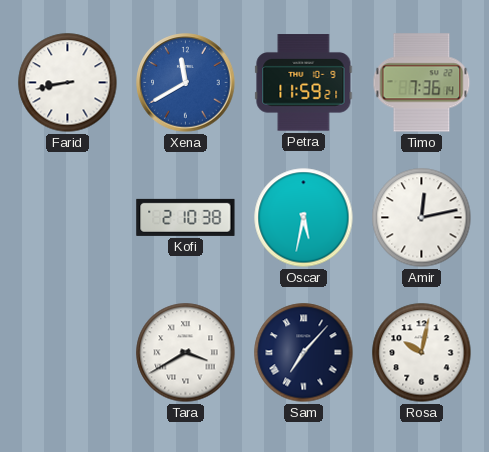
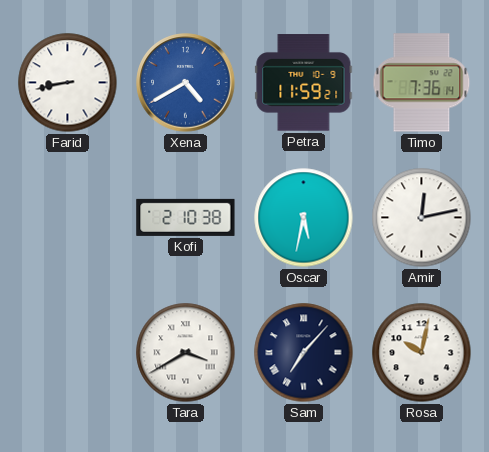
Xena: 11:40 -> 4:40 (186, 83)
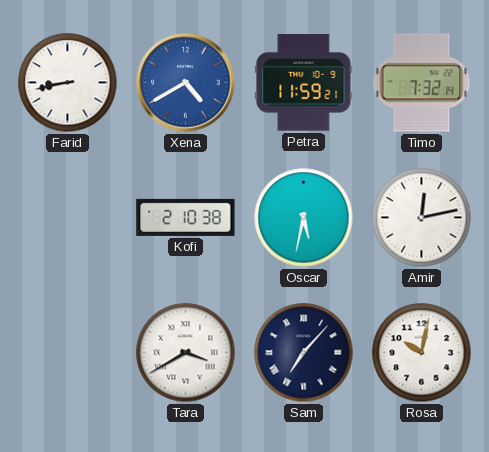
Timo: 7:36 -> 7:32 (422, 83)
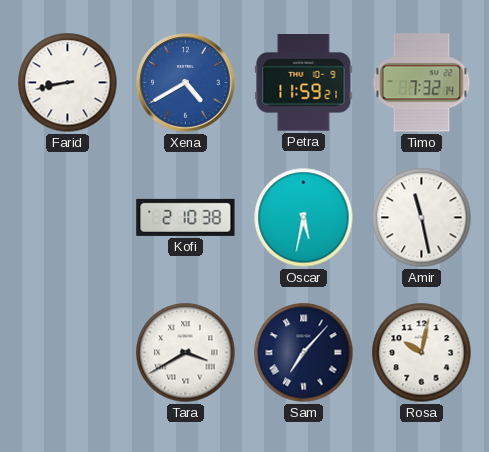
Amir: 12:13 -> 11:28 (422, 218)
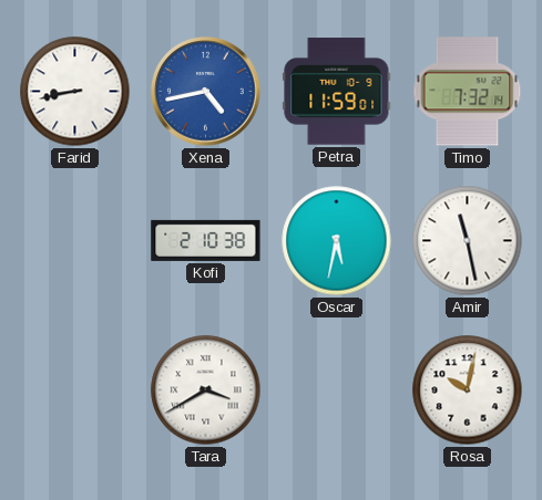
Xena: 4:40 -> 4:43 (206, 92)
Petra: 11:59:21 -> 11:59:01 (337, 92)
Sam: 7:07 -> none (304, 353)
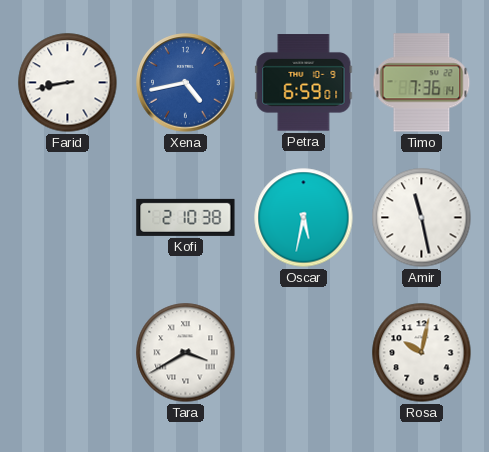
Petra: 11:59 -> 6:59 (304, 83)
Timo: 7:32 -> 7:36 (422, 83)
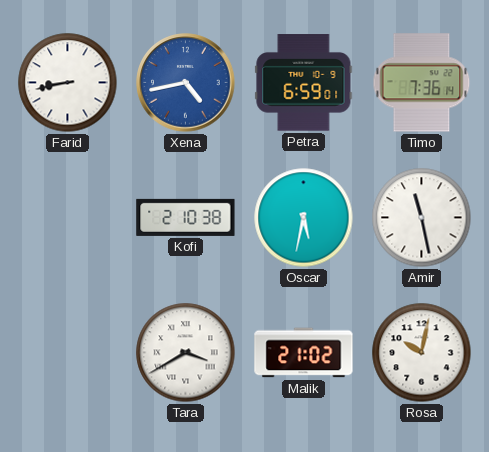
Malik: none -> 21:02 (304, 353)
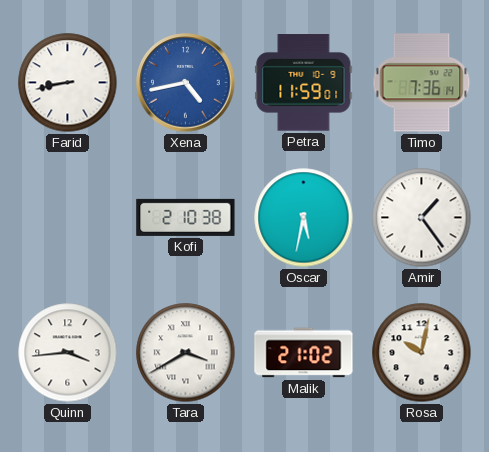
Petra: 6:59 -> 11:59 (304, 83)
Amir: 11:28 -> 1:24 (422, 218)
Quinn: none -> 3:44 (68, 353)
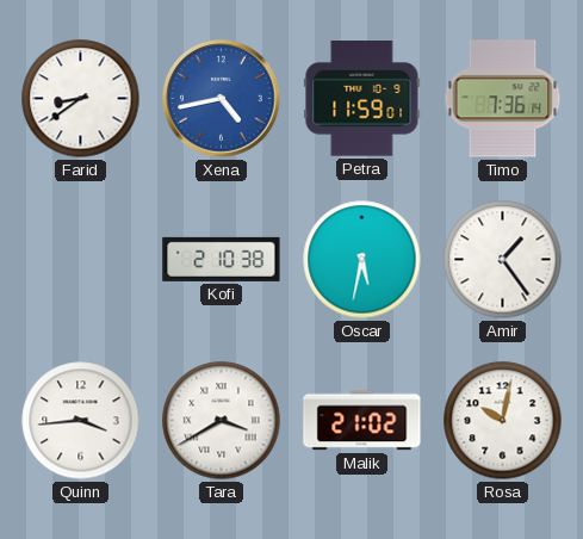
Farid: 8:43 -> 8:39 (81, 99)
